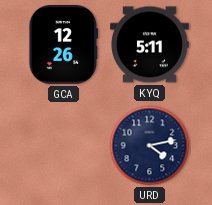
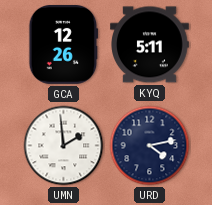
UMN: none -> 1:59 (64, 146)
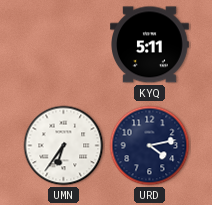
GCA: 12:26 -> none (64, 45)
UMN: 1:59 -> 6:36 (64, 146)
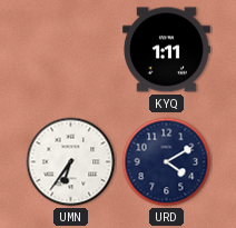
KYQ: 5:11 -> 1:11 (167, 50)
URD: 4:13 -> 4:10 (167, 162)
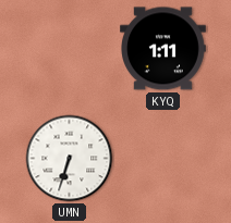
UMN: 6:36 -> 6:33 (70, 159)
URD: 4:10 -> none (167, 162)
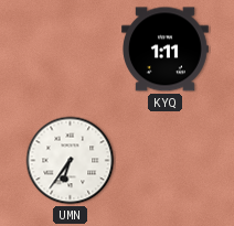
UMN: 6:33 -> 6:36 (71, 161)
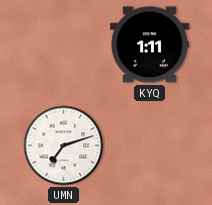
UMN: 6:36 -> 7:12 (64, 146)
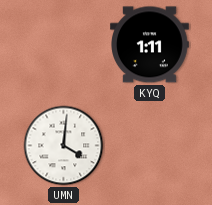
UMN: 7:12 -> 4:01 (64, 146)
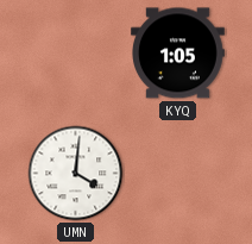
KYQ: 1:11 -> 1:05 (178, 54)
